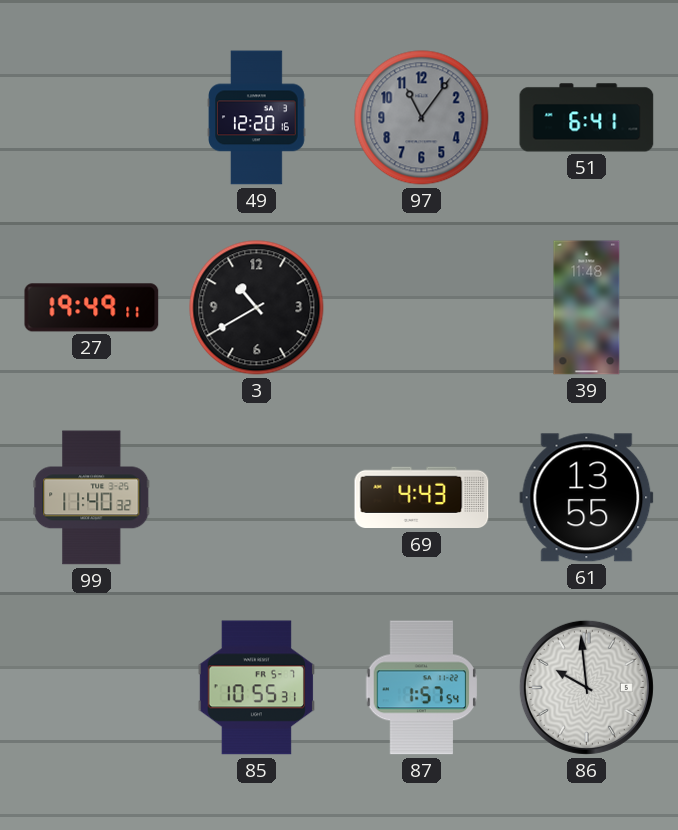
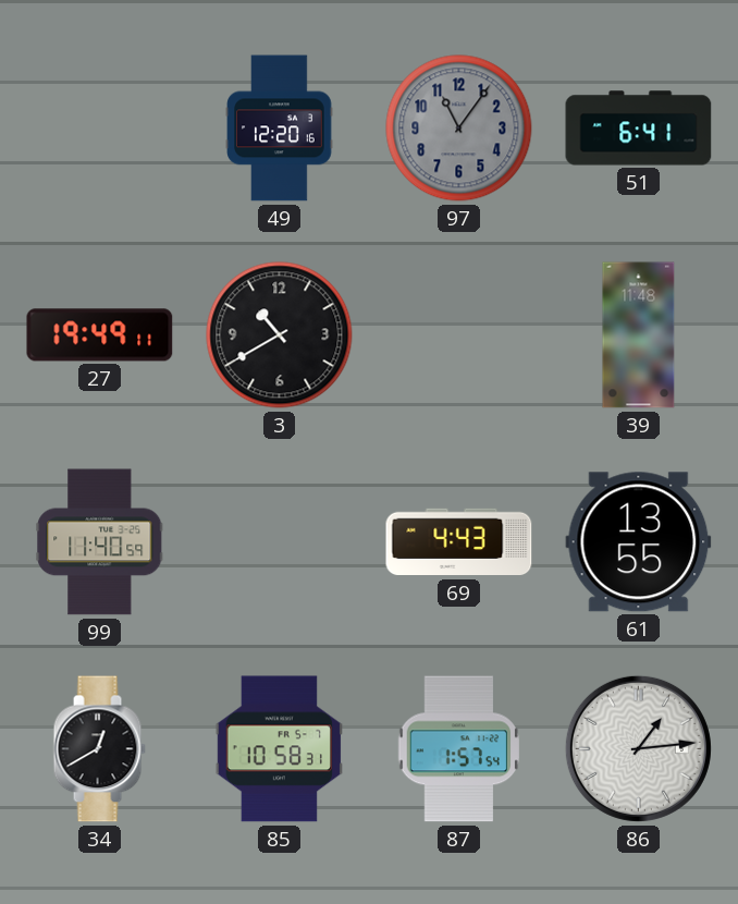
99: 11:40:32 -> 11:40:59 (100, 542)
34: none -> 12:40 (99, 749)
85: 10:55 -> 10:58 (279, 749)
86: 9:59 -> 1:14 (638, 748)
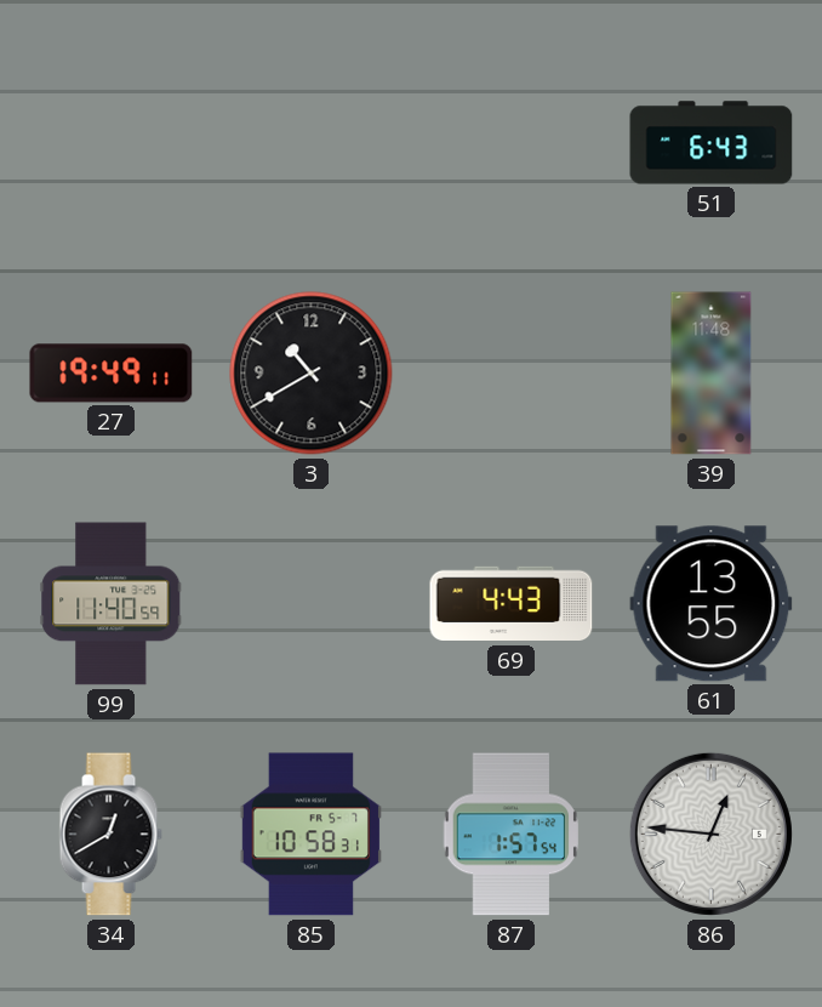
49: 12:20 -> none (280, 129)
97: 11:06 -> none (459, 129)
51: 6:41 -> 6:43 (712, 143)
86: 1:14 -> 12:46 (710, 834)
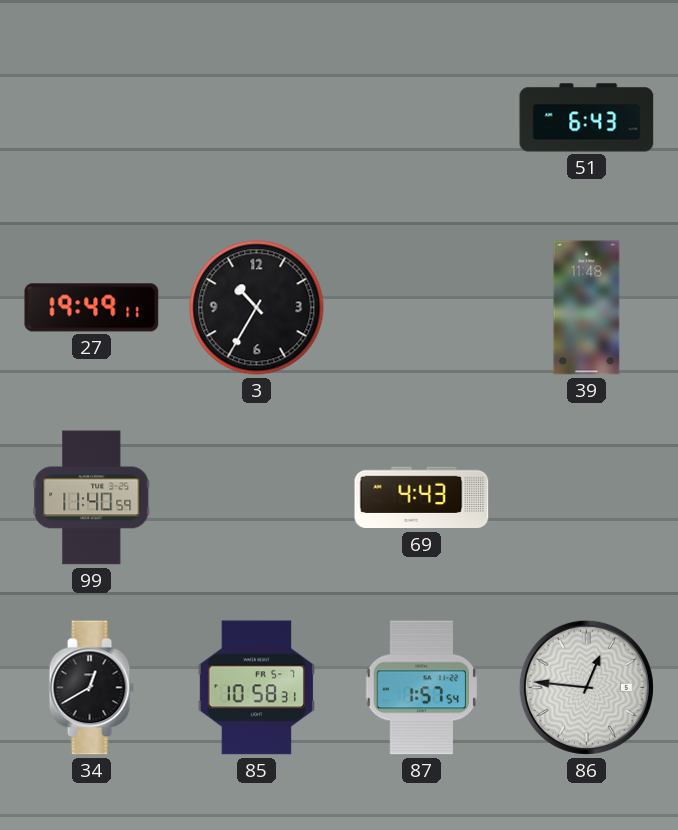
3: 10:40 -> 10:35 (257, 308)
61: 13:55 -> none (712, 604)
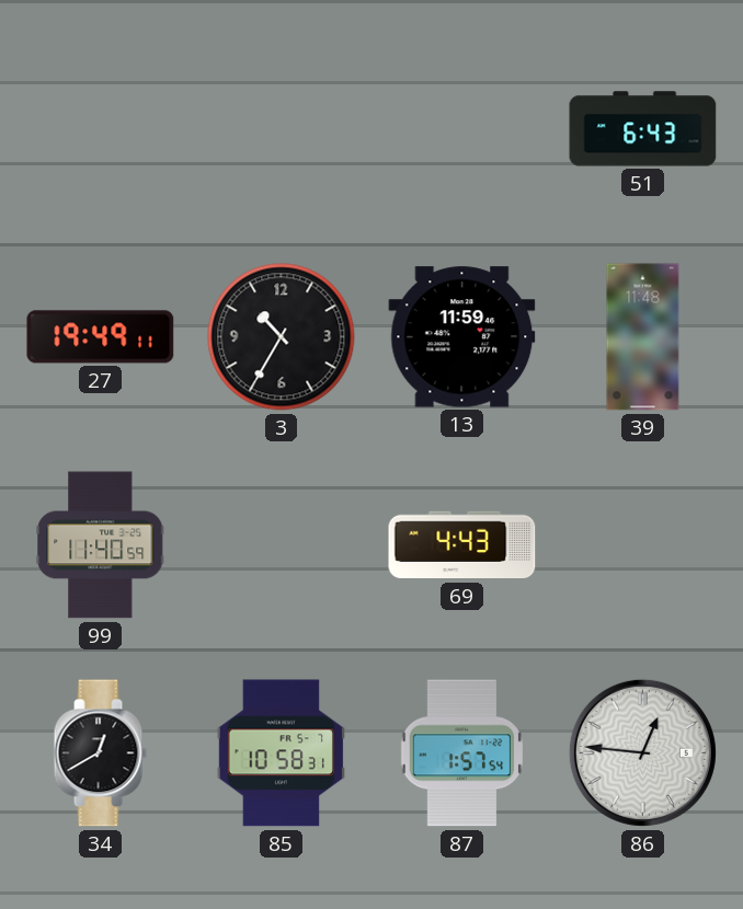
13: none -> 11:59 (462, 337)
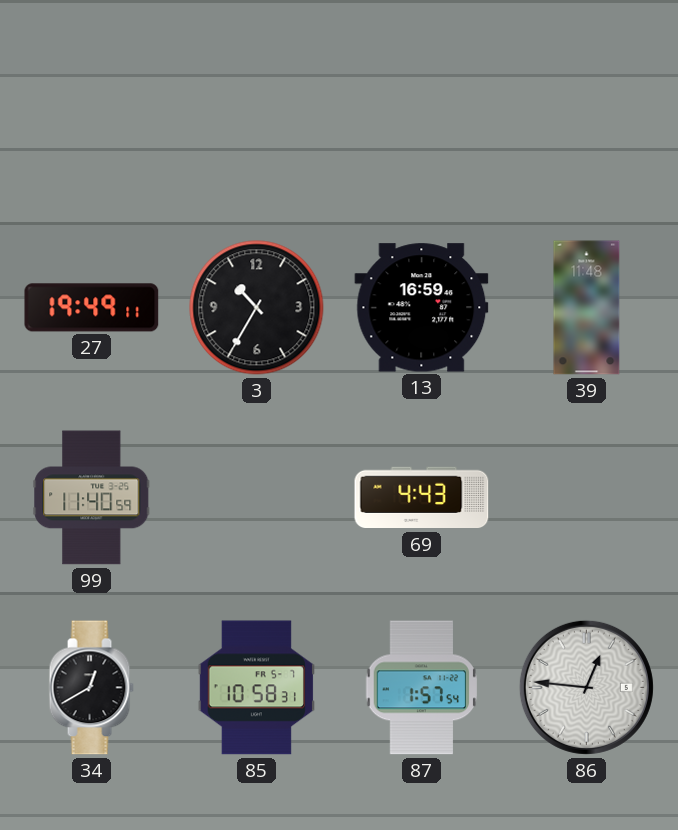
51: 6:43 -> none (643, 129)
13: 11:59 -> 16:59 (422, 308)
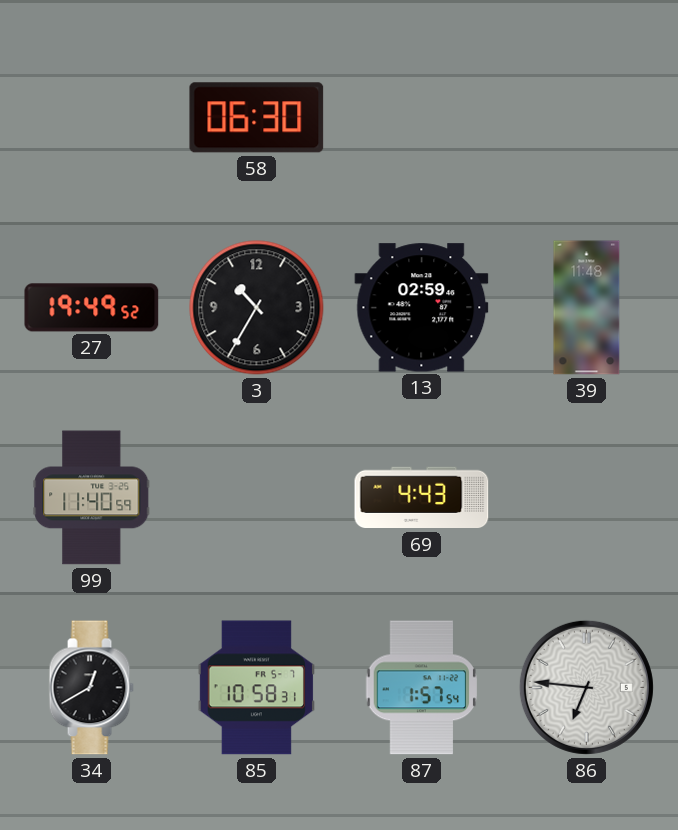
58: none -> 06:30 (257, 118)
27: 19:49:11 -> 19:49:52 (92, 308)
13: 16:59 -> 02:59 (422, 308)
86: 12:46 -> 6:46 (586, 687)
